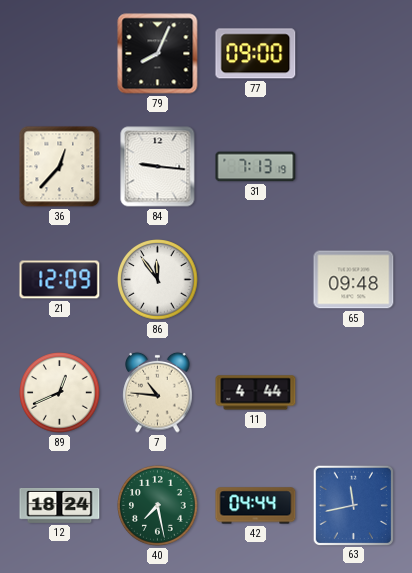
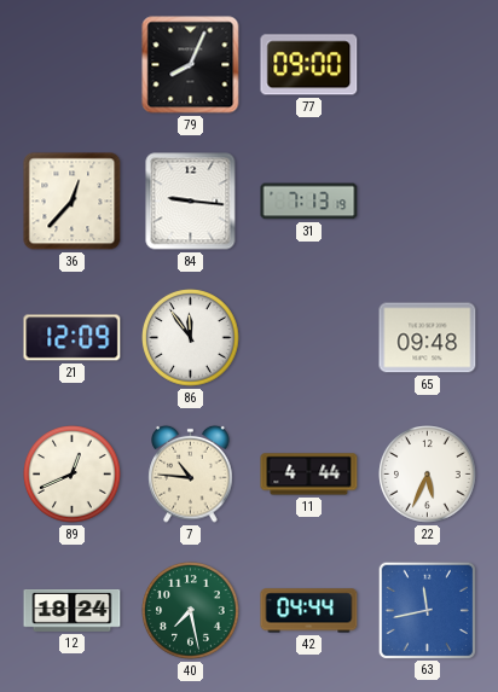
22: none -> 5:34 (428, 475)
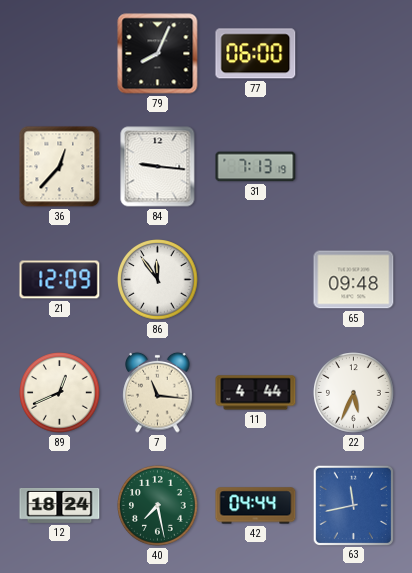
77: 09:00 -> 06:00 (256, 54)
7: 10:46 -> 11:16 (158, 392)
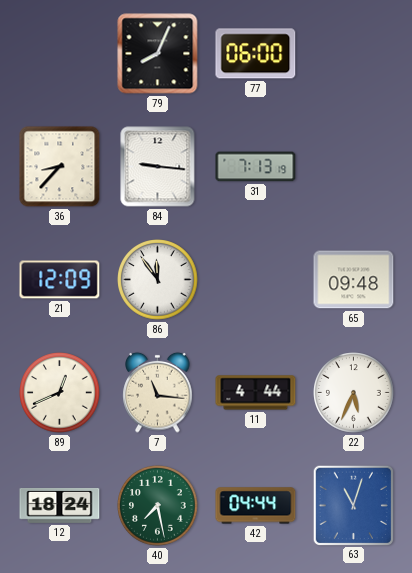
36: 12:37 -> 8:37 (60, 167)
63: 11:43 -> 11:03 (353, 505)
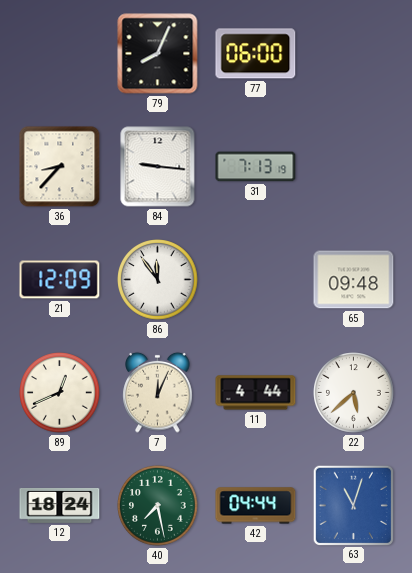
7: 11:16 -> 12:04 (158, 392)
22: 5:34 -> 5:38 (354, 393)
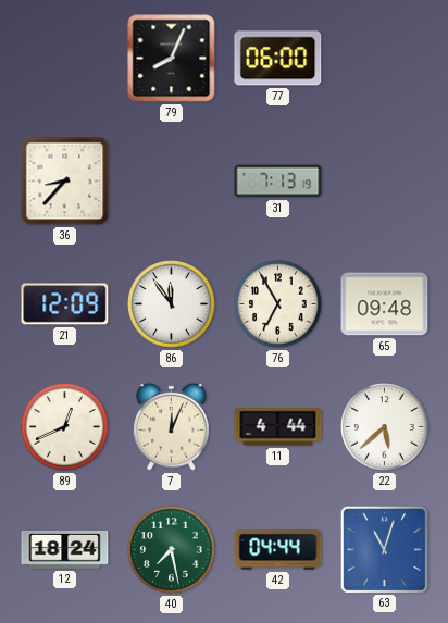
84: 9:16 -> none (158, 167)
76: none -> 6:55 (278, 304)
